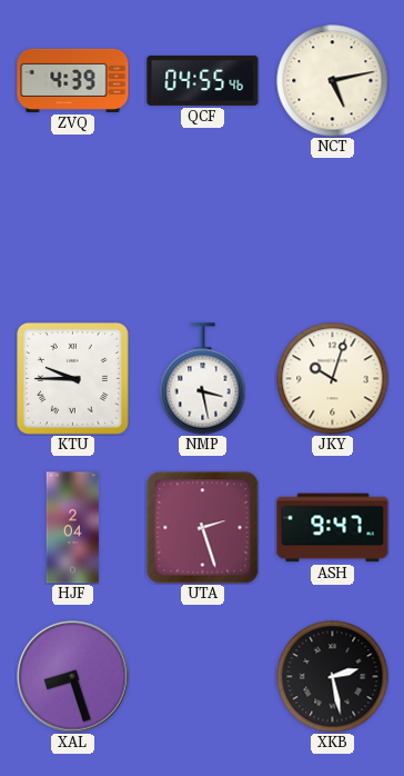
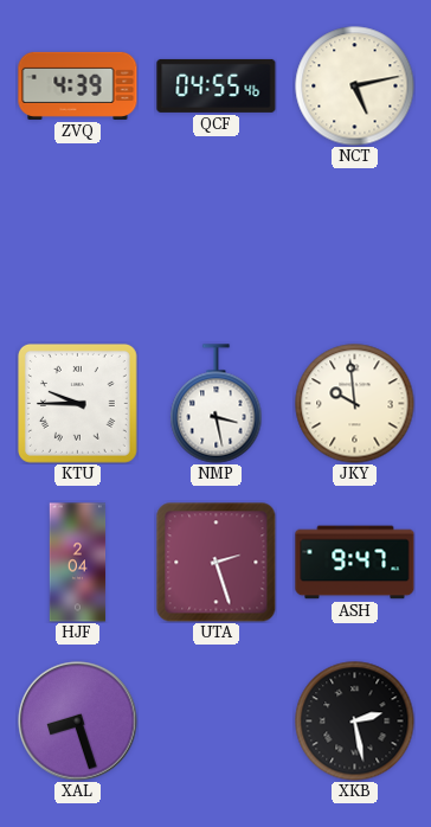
JKY: 10:03 -> 9:59 (355, 404)
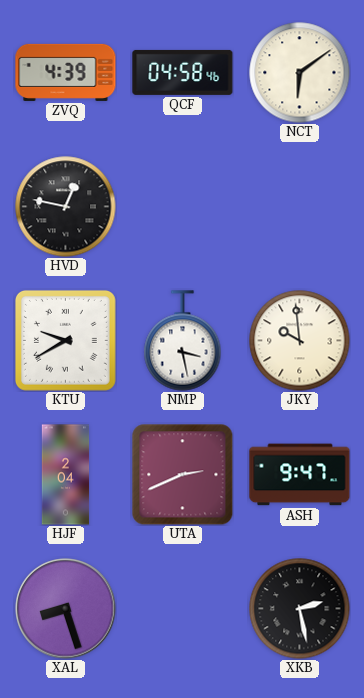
QCF: 04:55 -> 04:58 (183, 72)
NCT: 5:13 -> 6:09 (300, 73)
HVD: none -> 12:47 (66, 207)
KTU: 9:45 -> 9:40 (65, 340)
UTA: 2:27 -> 2:41 (182, 474)
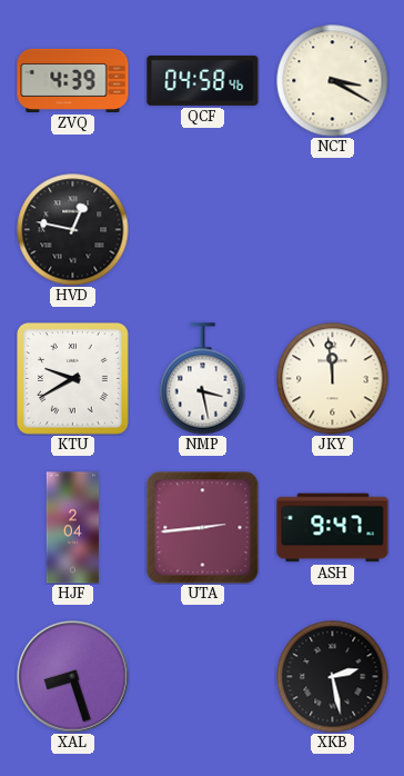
NCT: 6:09 -> 3:20 (333, 81)
JKY: 9:59 -> 11:59 (333, 379)
UTA: 2:41 -> 2:44 (202, 527)
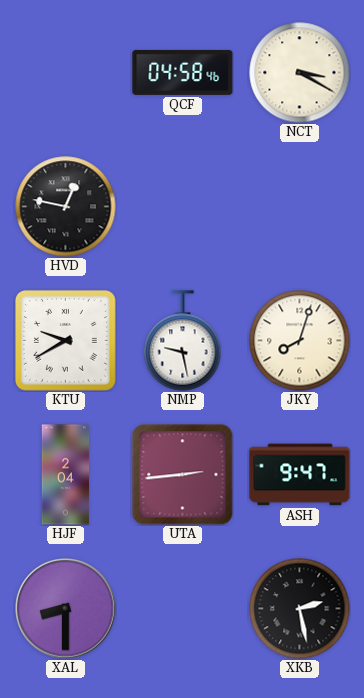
ZVQ: 4:39 -> none (73, 80)
NMP: 3:28 -> 9:28 (183, 341)
JKY: 11:59 -> 8:03 (300, 341)
XAL: 8:27 -> 8:30 (66, 609)
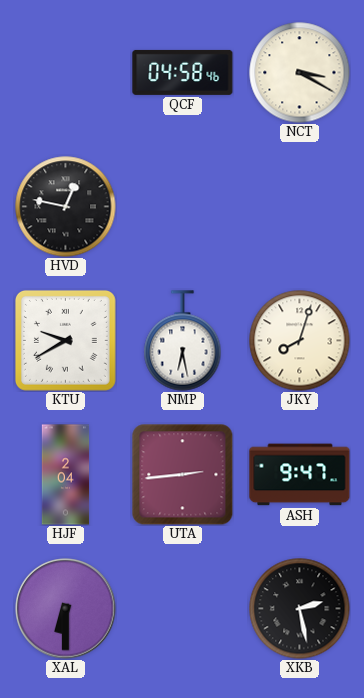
NMP: 9:28 -> 6:28 (183, 341)
XAL: 8:30 -> 6:30 (66, 609)
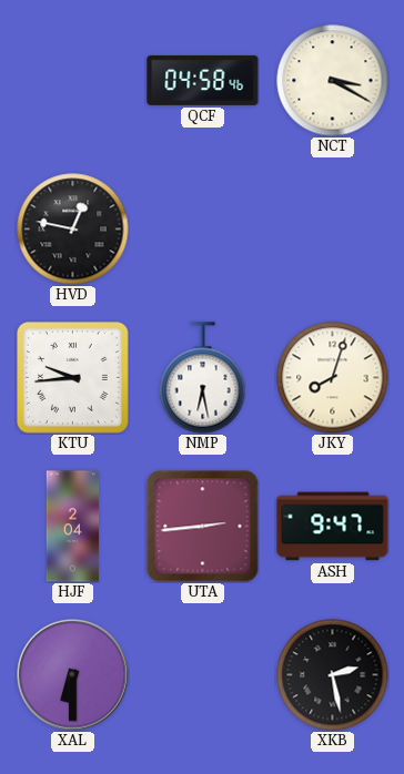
KTU: 9:40 -> 9:44 (72, 377)
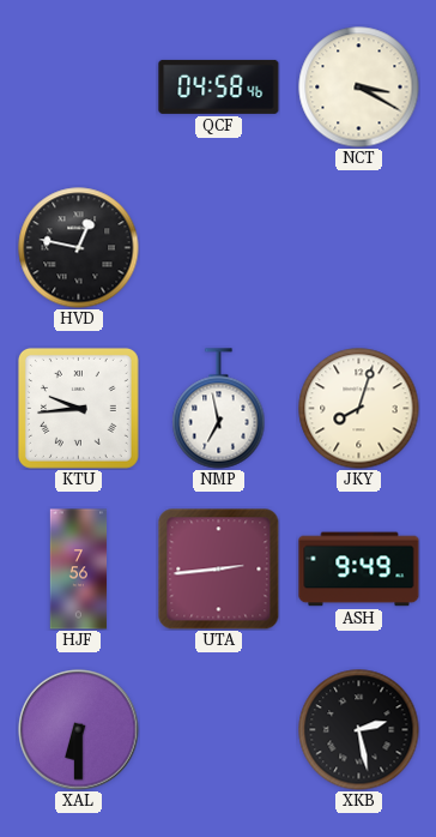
NMP: 6:28 -> 6:58 (219, 409)
HJF: 2:04 -> 7:56 (79, 570)
ASH: 9:47 -> 9:49 (359, 570)
